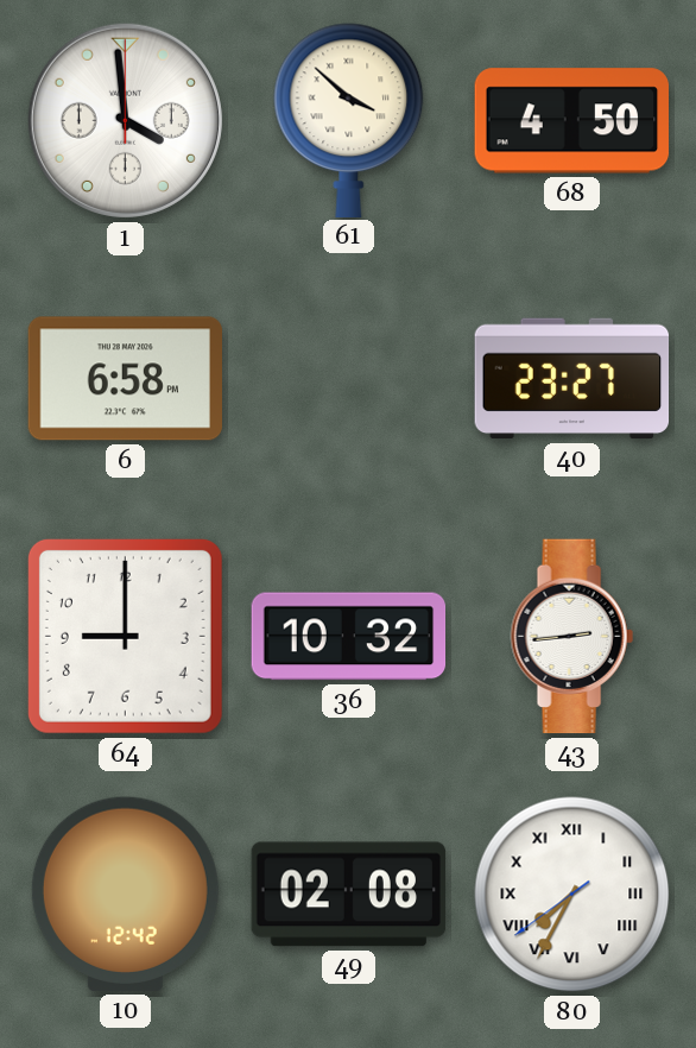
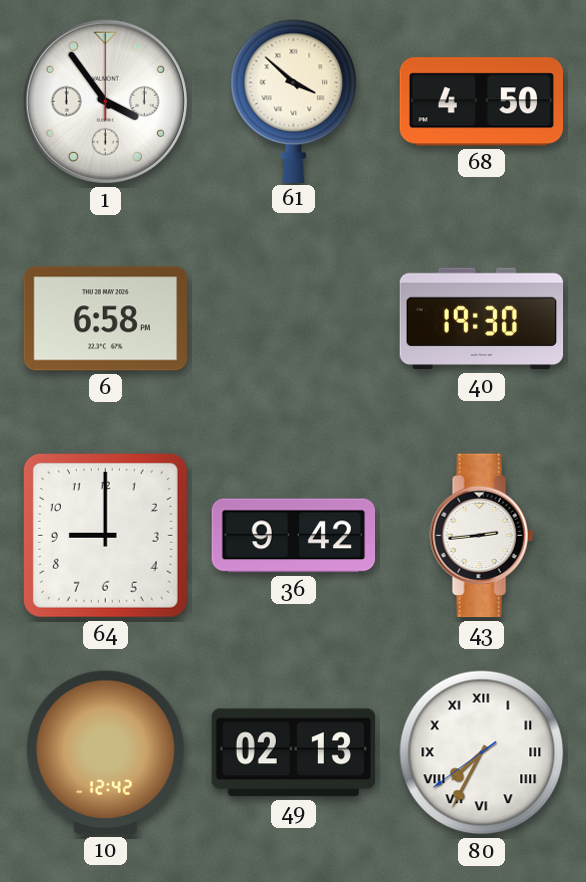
1: 3:59 -> 3:54 (105, 101)
40: 23:27 -> 19:30 (482, 319)
36: 10:32 -> 9:42 (294, 536)
49: 02:08 -> 02:13 (294, 753)
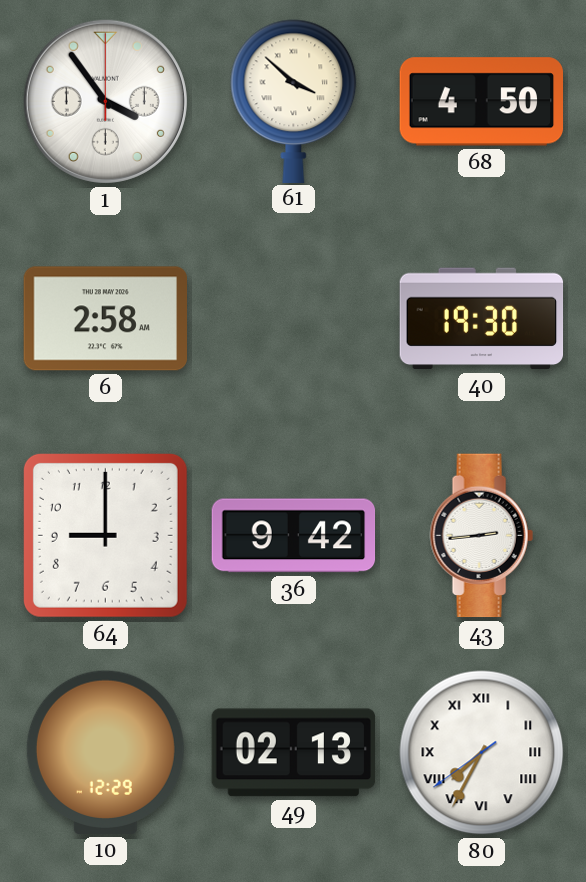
6: 6:58 -> 2:58 (105, 319)
10: 12:42 -> 12:29 (105, 752)
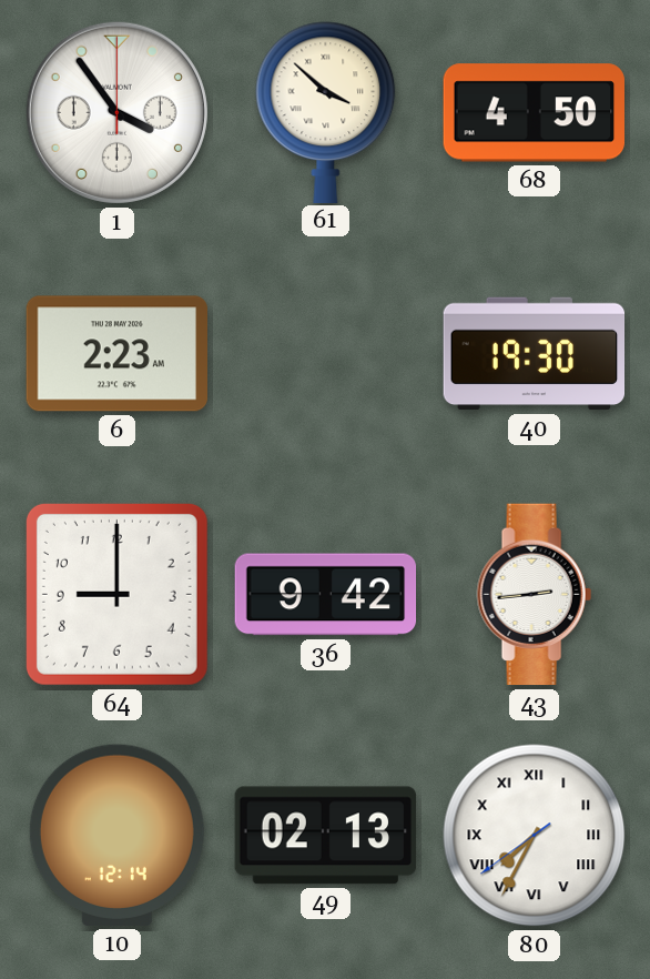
6: 2:58 -> 2:23 (116, 354)
10: 12:29 -> 12:14 (116, 835)
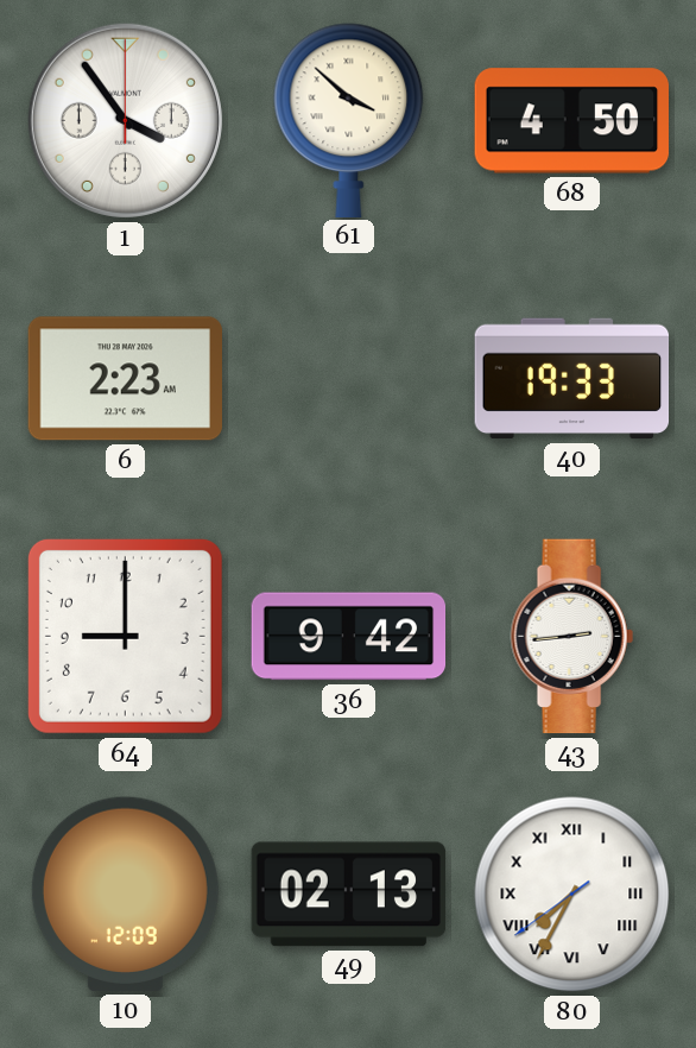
40: 19:30 -> 19:33 (572, 379)
10: 12:14 -> 12:09 (125, 894)
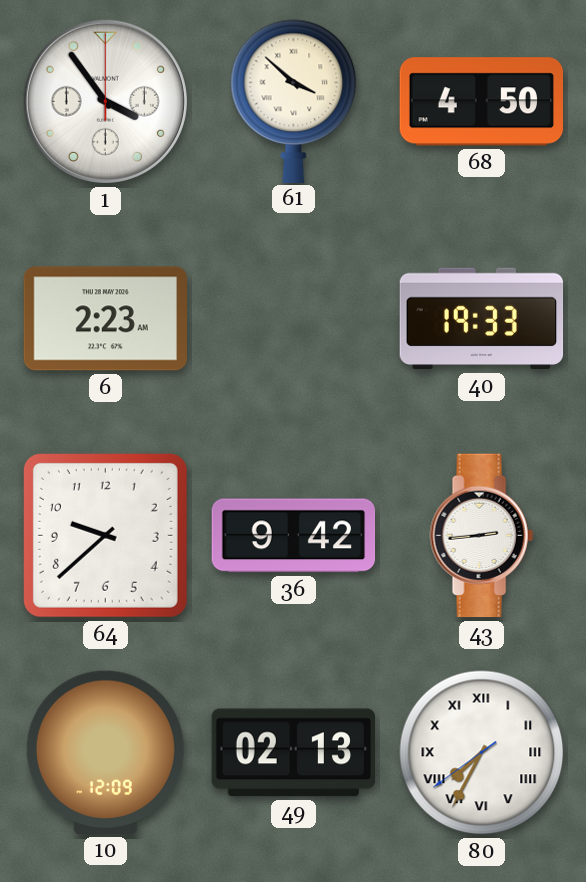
64: 9:00 -> 9:38 (105, 535)
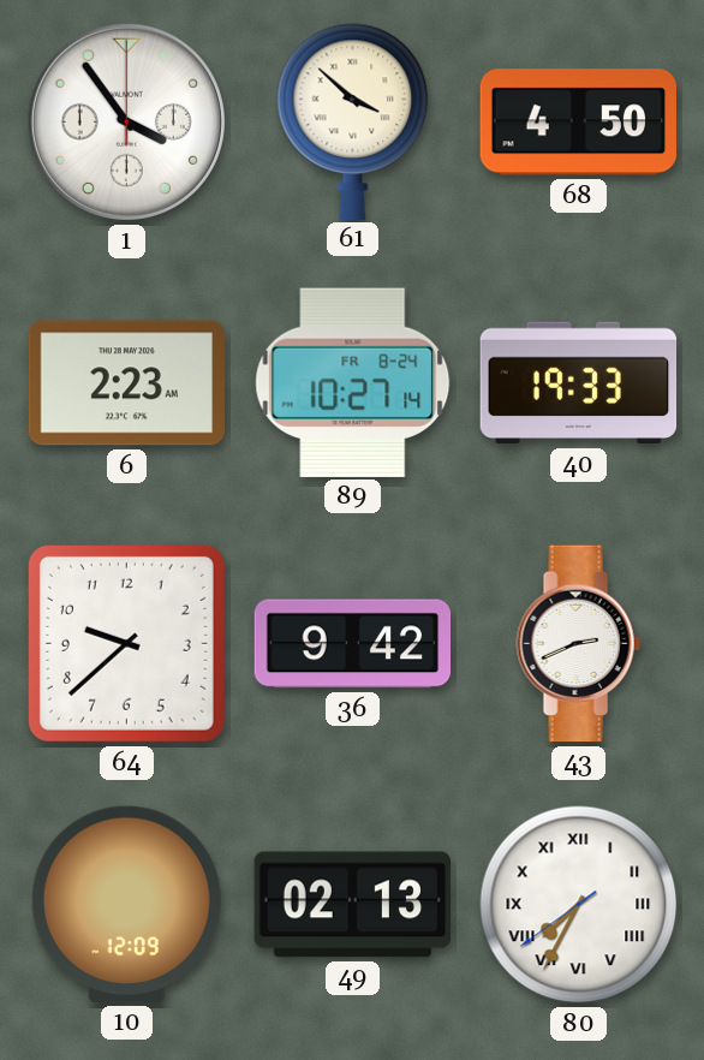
89: none -> 10:27 (353, 382)
43: 2:44 -> 2:41 (578, 644)
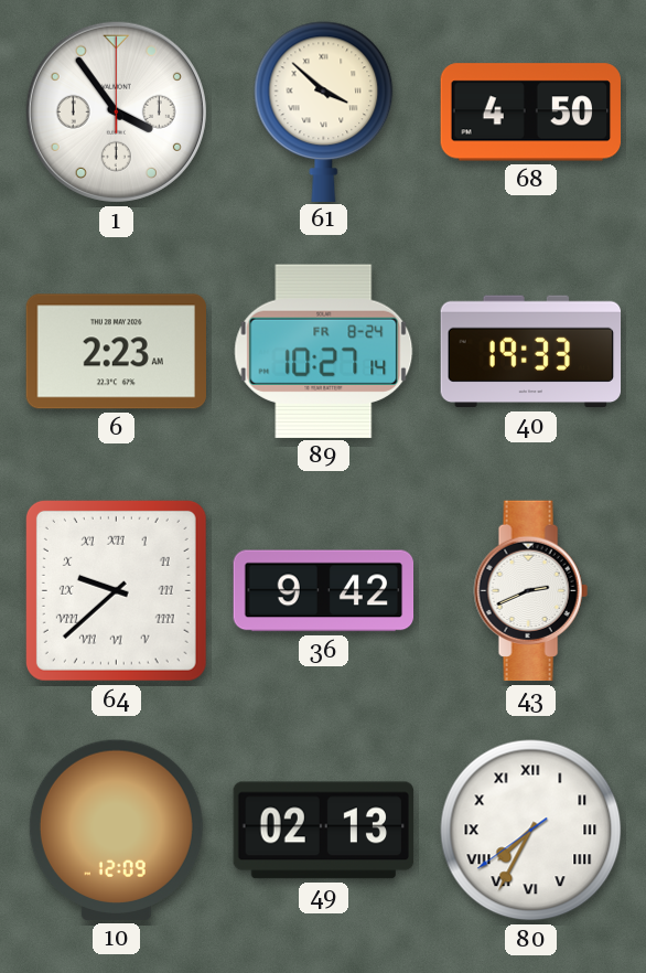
64 numerals: Arabic -> Roman (116, 590)
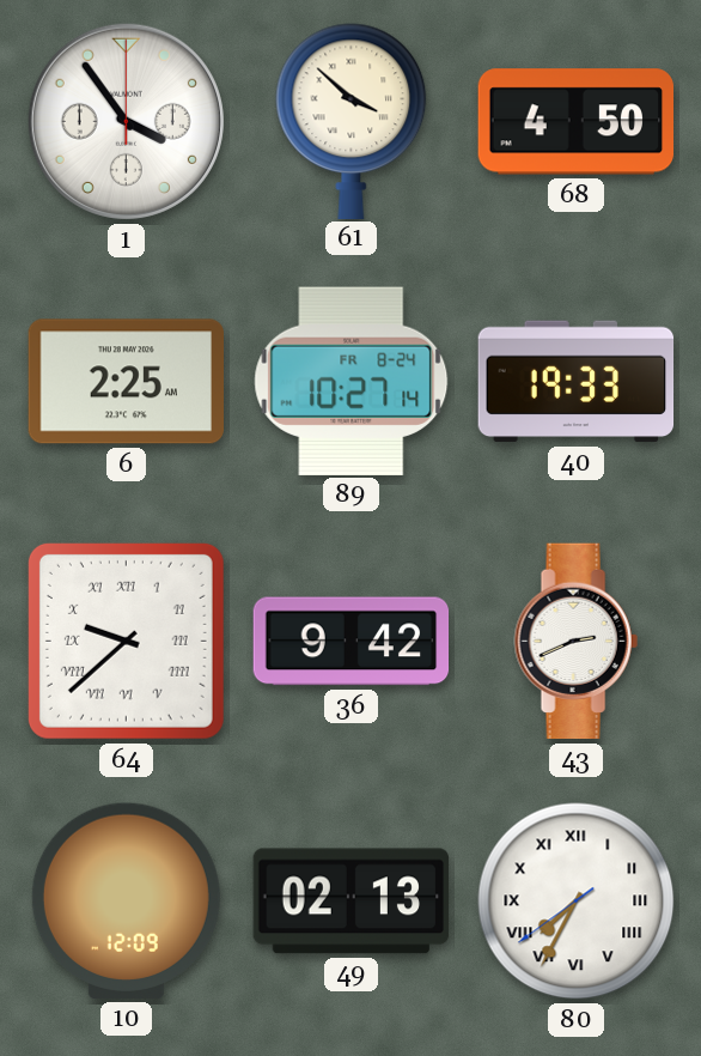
6: 2:23 -> 2:25 (126, 382)
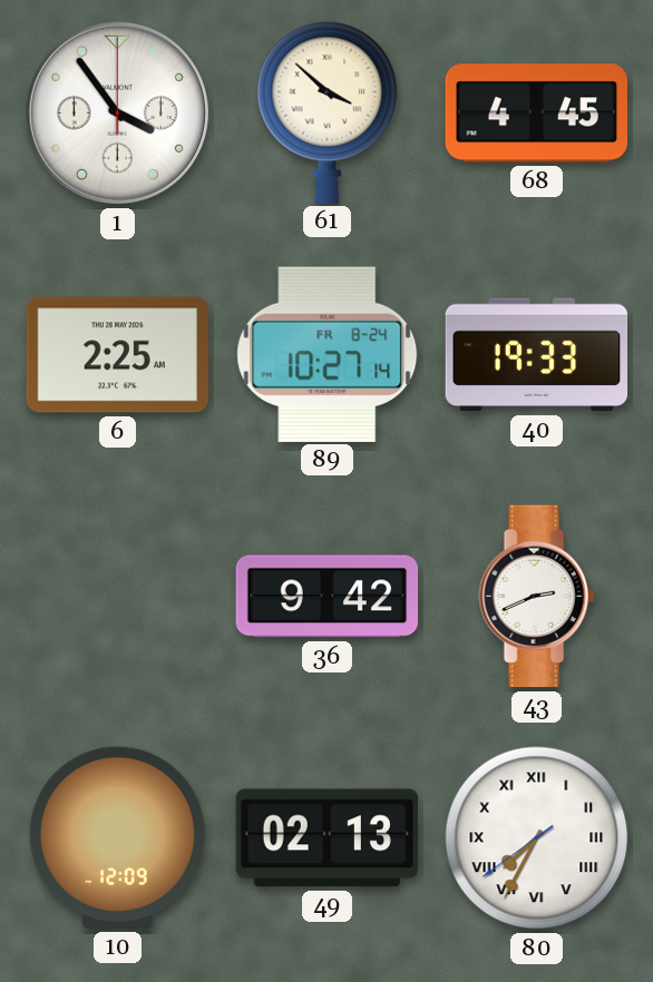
68: 4:50 -> 4:45 (537, 114)
64: 9:38 -> none (126, 641)
